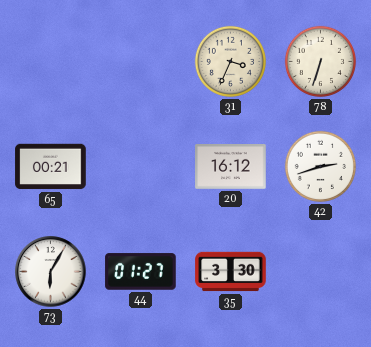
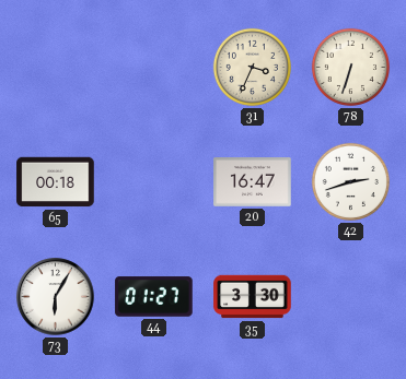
65: 00:21 -> 00:18 (56, 182)
20: 16:12 -> 16:47 (253, 182)
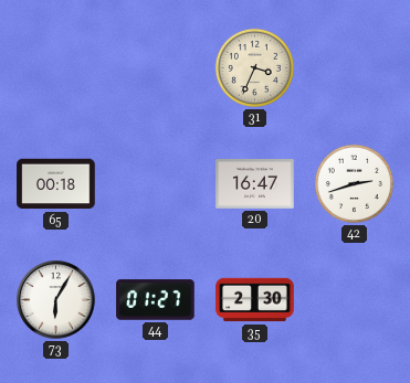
78: 6:33 -> none (350, 67)
35: 3:30 -> 2:30 (255, 300)
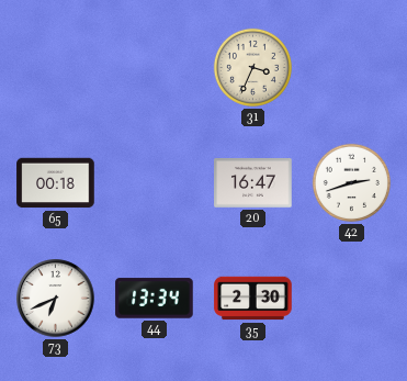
73: 6:05 -> 6:41 (56, 299)
44: 01:27 -> 13:34 (155, 299)
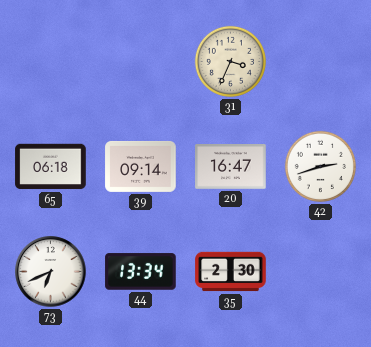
65: 00:18 -> 06:18 (51, 167)
39: none -> 09:14 (141, 166)
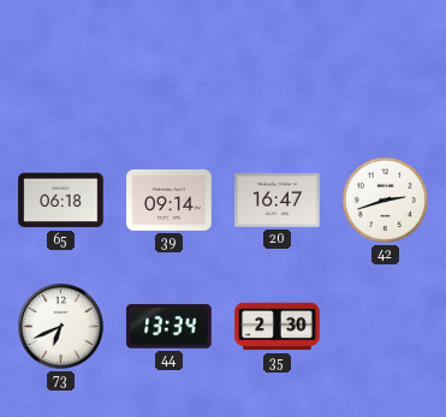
31: 3:34 -> none (230, 61)
